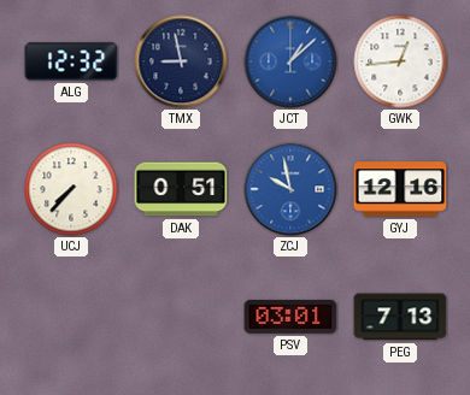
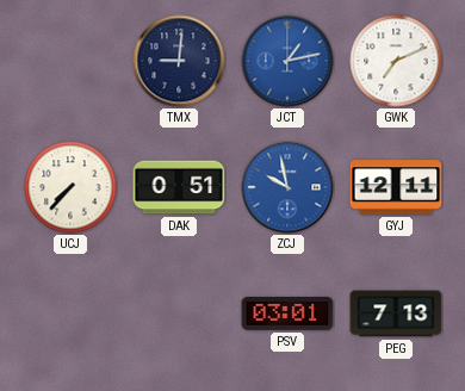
ALG: 12:32 -> none (71, 61)
TMX: 8:58 -> 9:01 (179, 61)
JCT: 1:08 -> 1:13 (287, 61)
GWK: 12:44 -> 7:11 (396, 61)
GYJ: 12:16 -> 12:11 (396, 187)
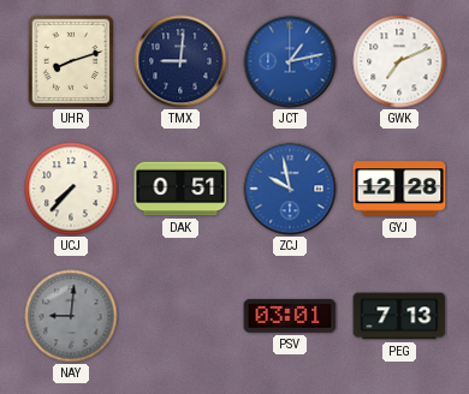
UHR: none -> 8:12 (70, 60)
GYJ: 12:11 -> 12:28 (399, 189)
NAY: none -> 9:01 (71, 316)
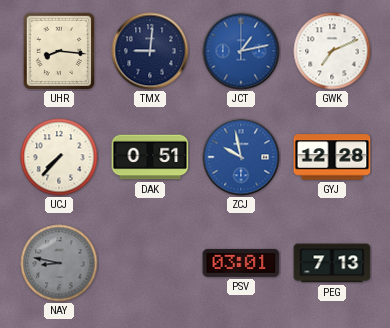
UHR: 8:12 -> 8:16 (58, 50)
NAY: 9:01 -> 8:47 (59, 263)
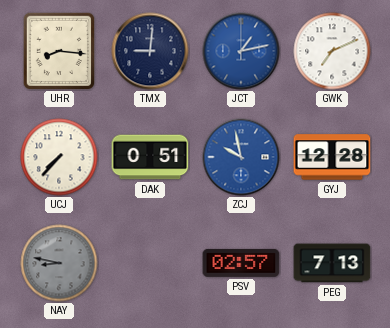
PSV: 03:01 -> 02:57 (241, 263)
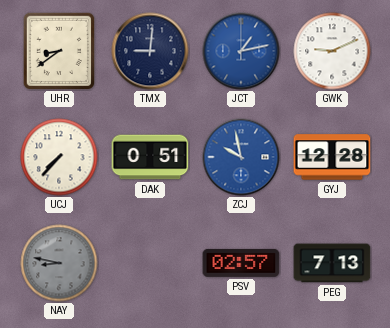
UHR: 8:16 -> 8:39 (58, 50)
GWK: 7:11 -> 9:11 (332, 51)
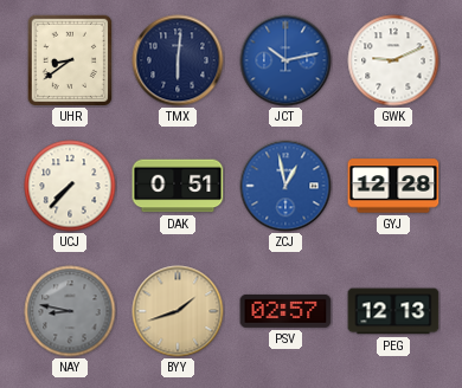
TMX: 9:01 -> 6:01 (178, 60)
JCT: 1:13 -> 10:13 (285, 60)
ZCJ: 9:58 -> 12:58 (285, 186)
BYY: none -> 1:42 (178, 311)
PEG: 7:13 -> 12:13 (393, 311)
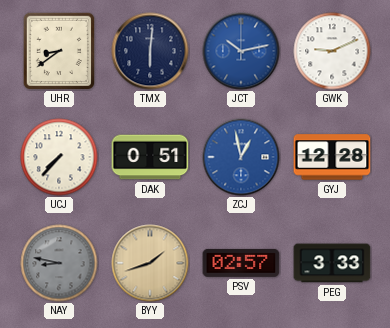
PEG: 12:13 -> 3:33 (332, 263)
